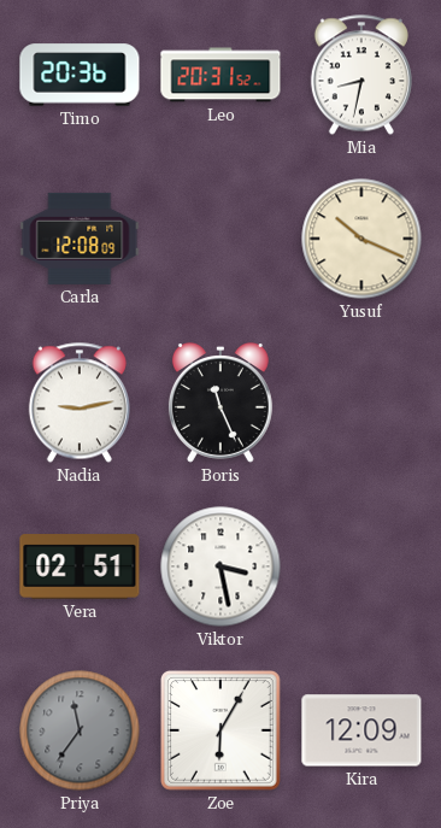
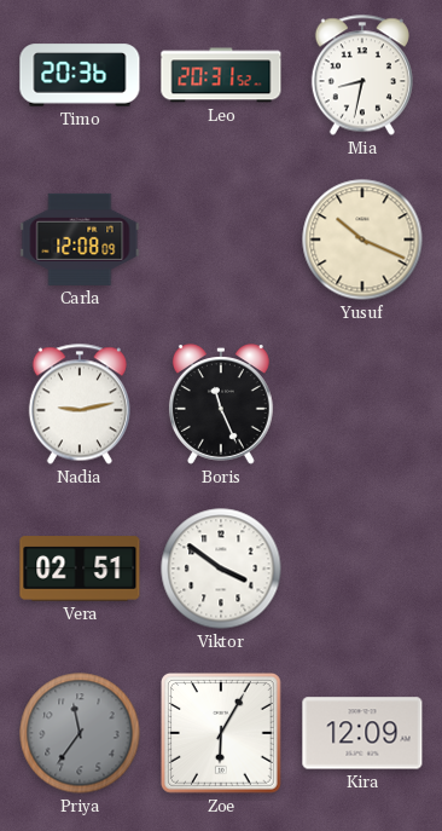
Viktor: 3:28 -> 3:51 (221, 569)
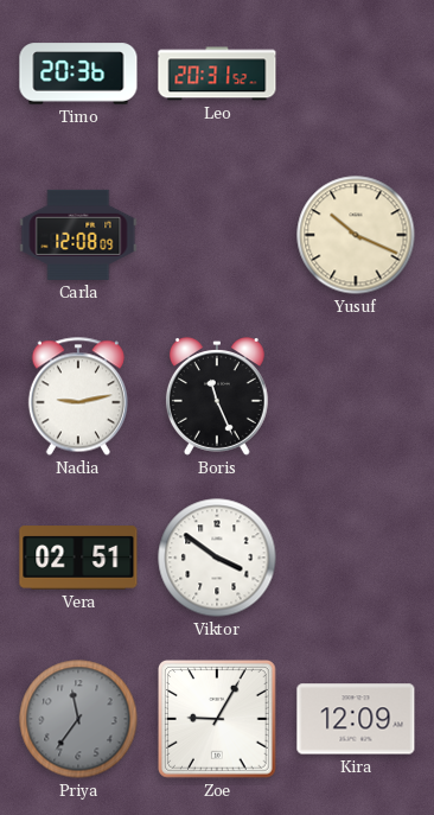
Mia: 8:32 -> none (362, 75)
Zoe: 6:05 -> 9:05 (218, 720)
